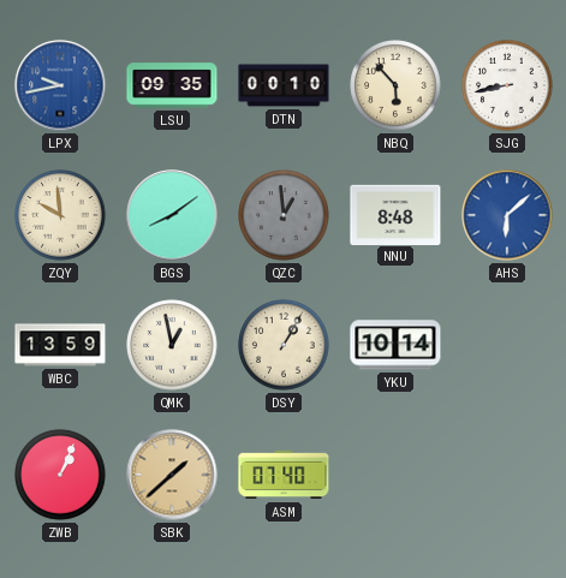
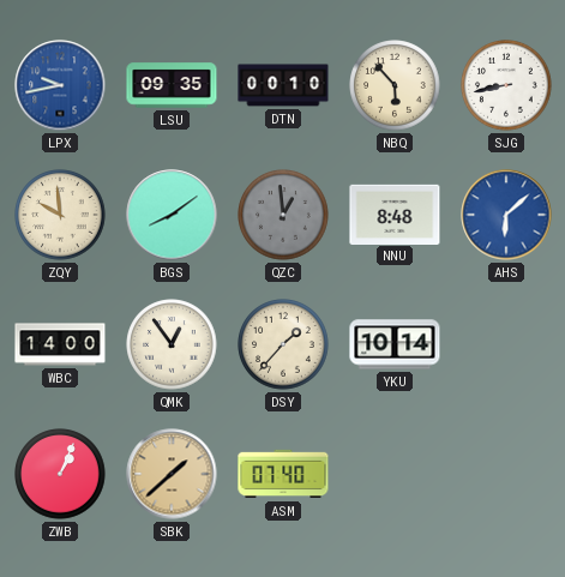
WBC: 13:59 -> 14:00 (60, 344)
QMK: 12:58 -> 12:54 (172, 344)
DSY: 1:05 -> 1:37 (283, 344)
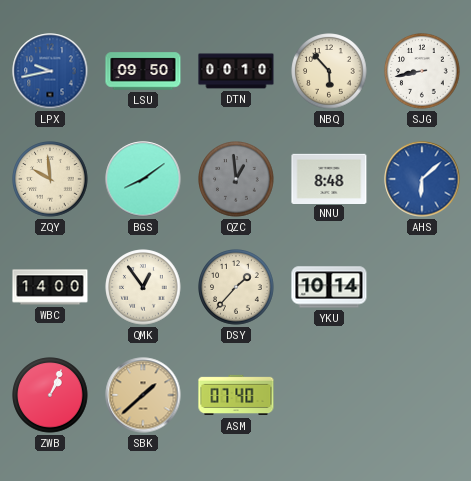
LSU: 09:35 -> 09:50 (143, 71)
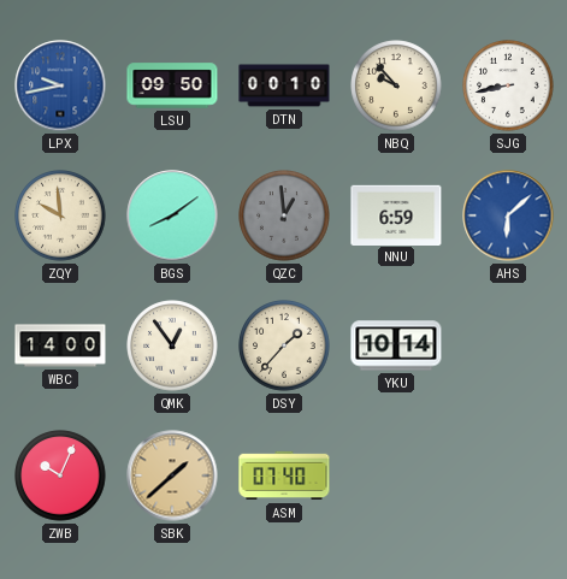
NBQ: 5:53 -> 9:53 (396, 85)
NNU: 8:48 -> 6:59 (396, 214)
ZWB: 1:04 -> 10:04 (60, 475)
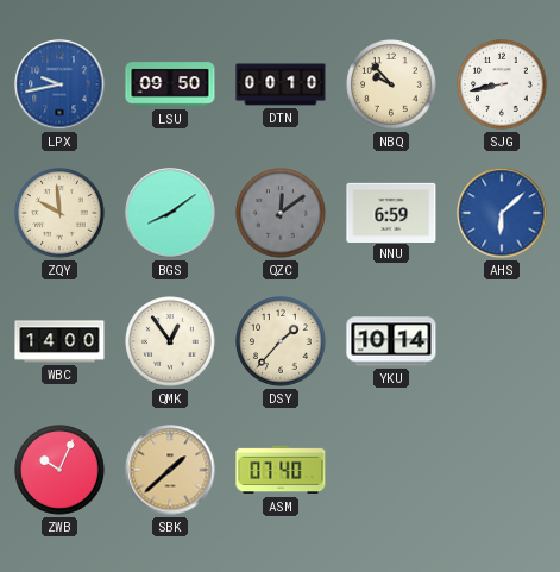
QZC: 12:59 -> 12:09 (281, 213)
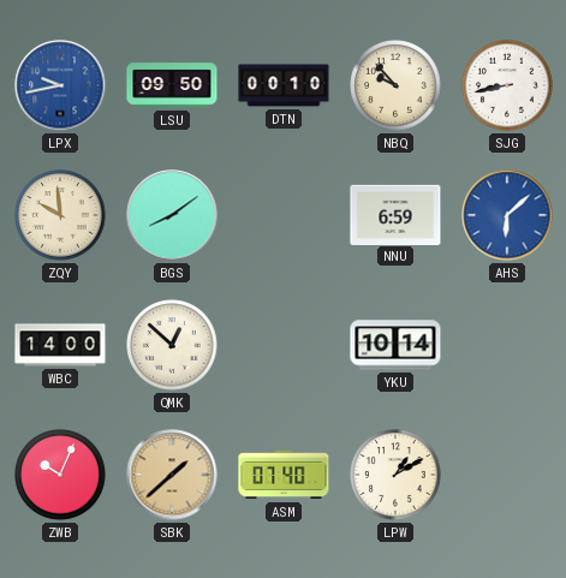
QZC: 12:09 -> none (281, 213)
QMK: 12:54 -> 12:52 (172, 345)
DSY: 1:37 -> none (281, 341)
LPW: none -> 1:10 (395, 475)
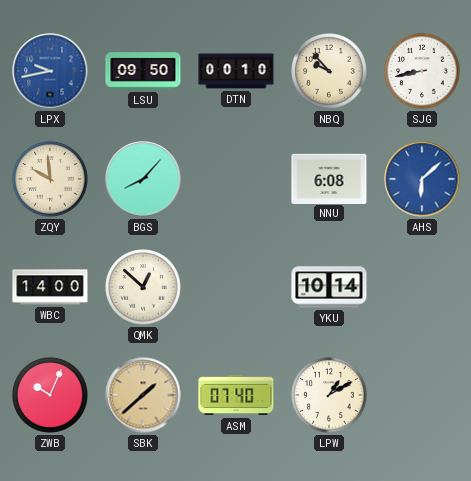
BGS: 8:09 -> 8:07 (143, 179)
NNU: 6:59 -> 6:08 (329, 178)
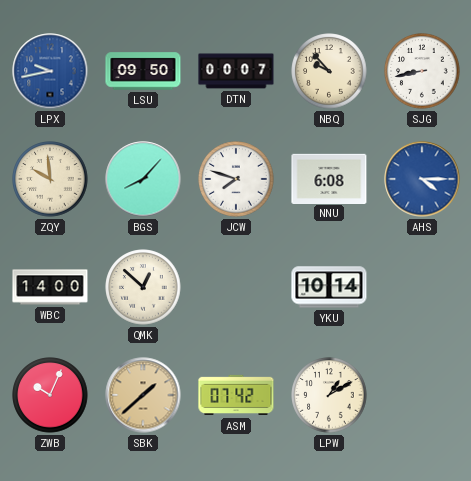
DTN: 00:10 -> 00:07 (236, 71)
JCW: none -> 7:48 (236, 179)
AHS: 6:08 -> 4:15 (422, 179)
ASM: 07:40 -> 07:42 (236, 395)
